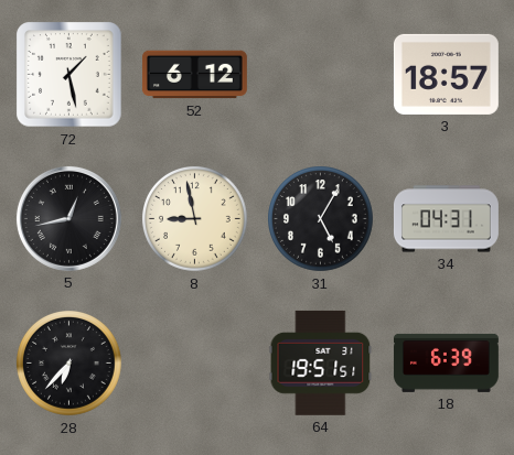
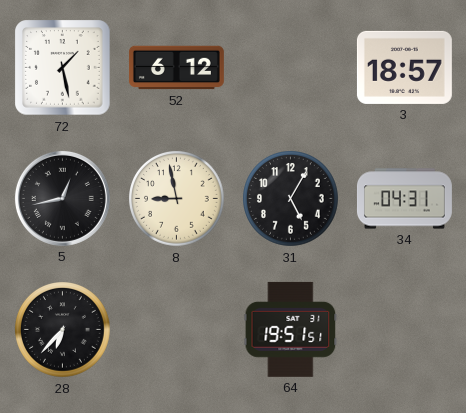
18: 6:39 -> none (446, 362)
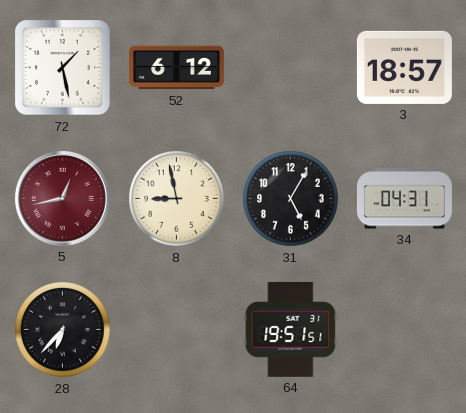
5 dial: black -> burgundy (62, 198)
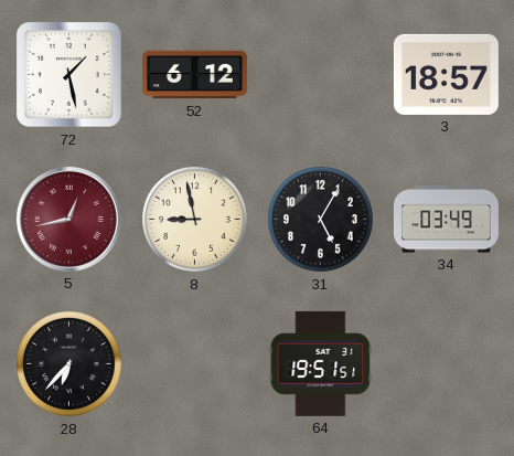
34: 04:31 -> 03:49 (446, 220)
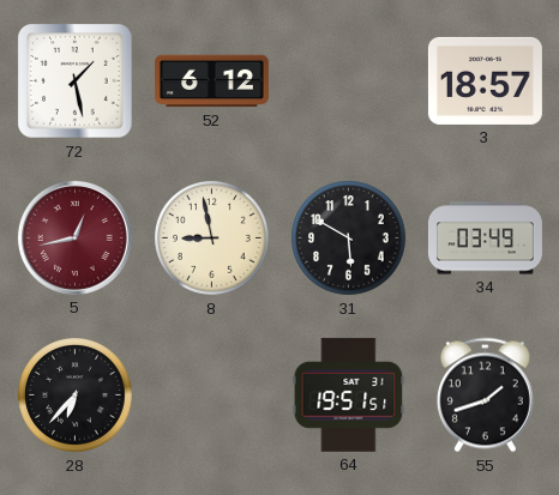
31: 5:05 -> 5:50 (349, 239)
55: none -> 1:42 (485, 396)
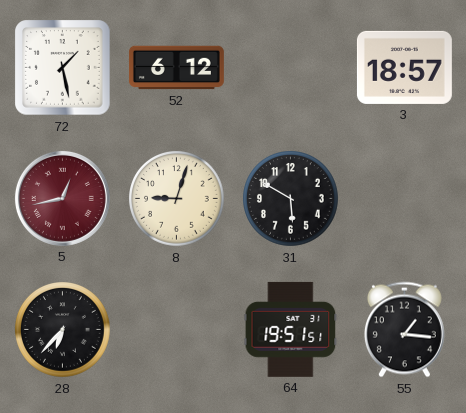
8: 8:58 -> 9:03 (177, 199)
34: 03:49 -> none (485, 239)
55: 1:42 -> 1:16 (404, 330)
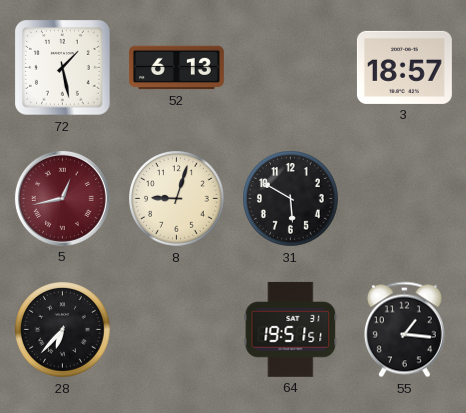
52: 6:12 -> 6:13 (176, 68)
